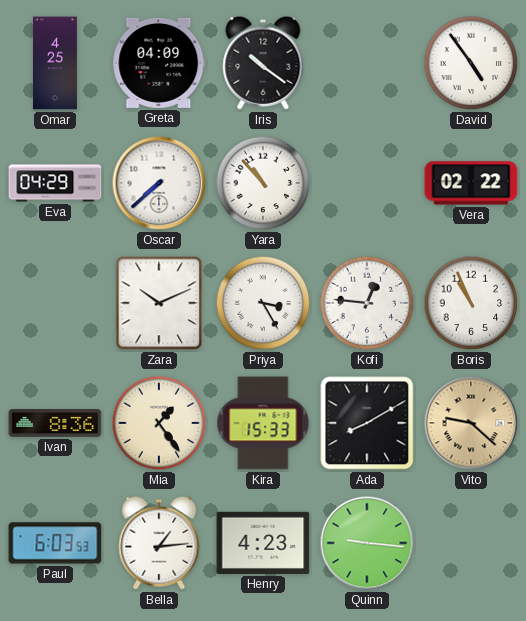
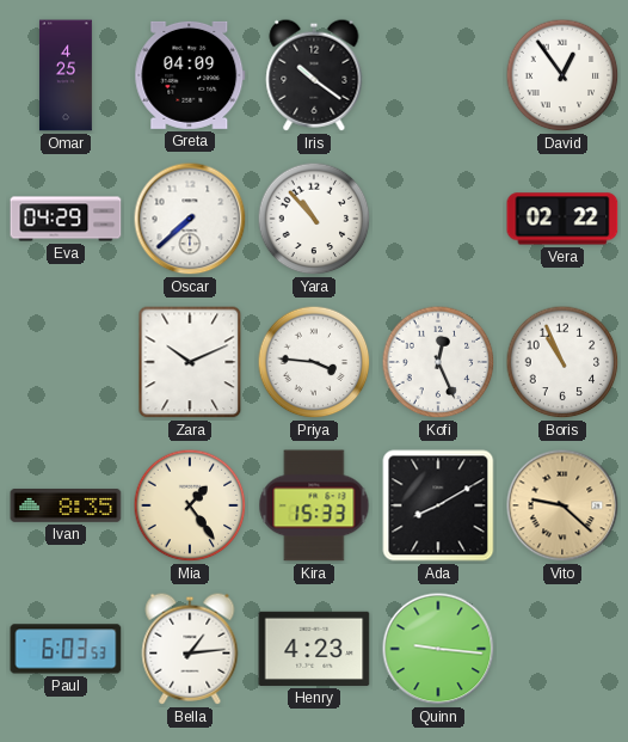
David: 4:54 -> 12:54 (562, 75)
Priya: 3:25 -> 3:46 (314, 362)
Kofi: 12:46 -> 12:26 (438, 362)
Ivan: 8:36 -> 8:35 (66, 507)
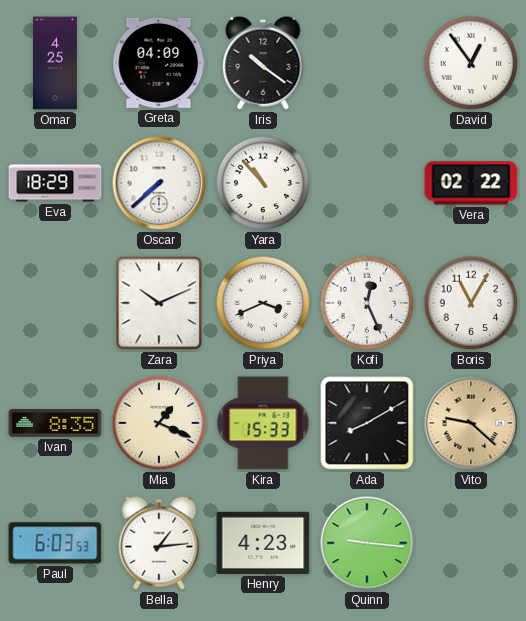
Eva: 04:29 -> 18:29 (55, 183)
Priya: 3:46 -> 3:41 (263, 303)
Boris: 10:56 -> 11:05 (471, 303)
Mia: 1:24 -> 1:19 (159, 423)
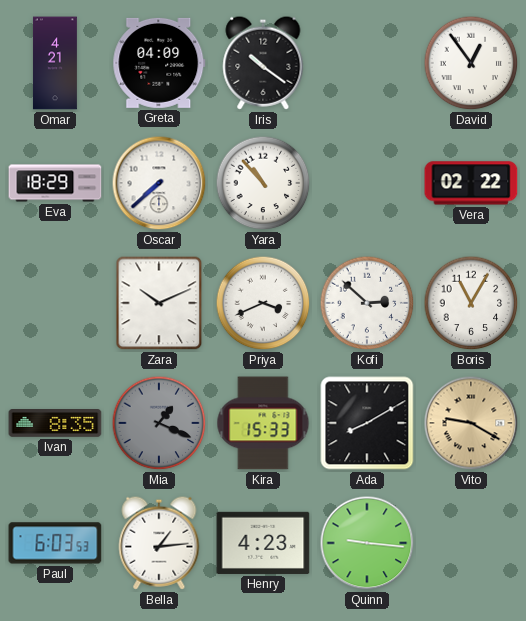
Omar: 4:25 -> 4:21 (55, 63)
Kofi: 12:26 -> 2:52 (367, 303)
Mia dial: cream -> grey (159, 423)
Vito: 9:22 -> 9:20 (471, 423)
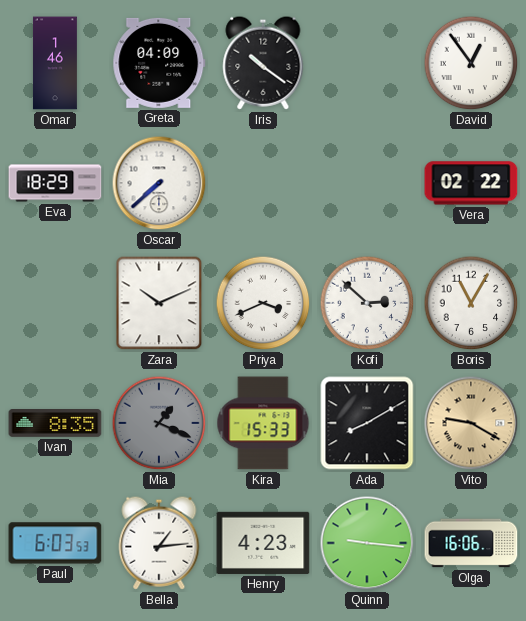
Omar: 4:21 -> 1:46 (55, 63)
Yara: 10:53 -> none (263, 183)
Olga: none -> 16:06 (471, 543)
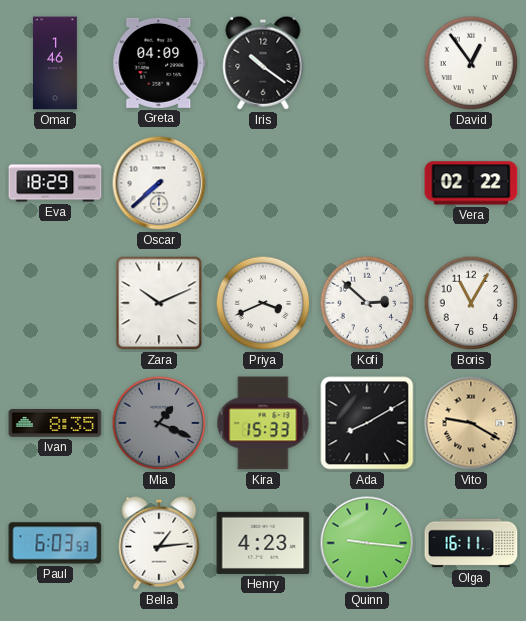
Olga: 16:06 -> 16:11 (471, 543)
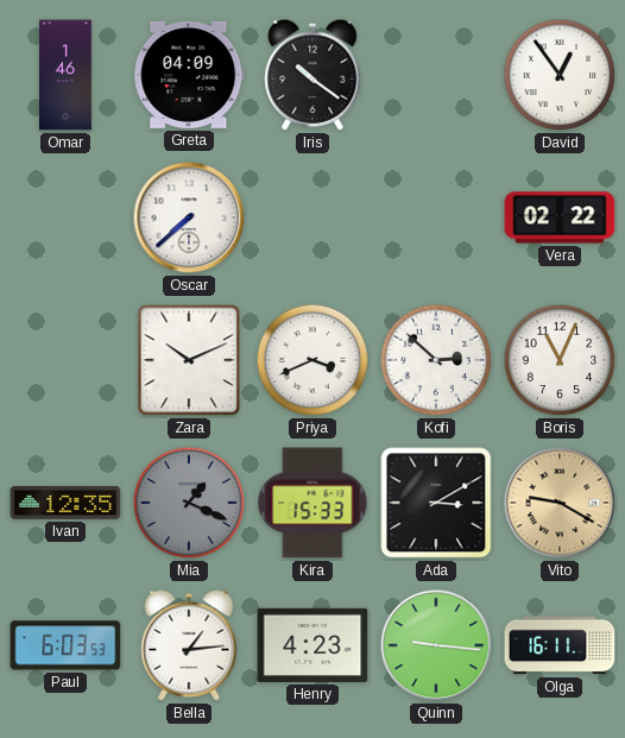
Eva: 18:29 -> none (55, 183)
Boris: 11:05 -> 11:04 (560, 360)
Ivan: 8:35 -> 12:35 (65, 504)
Ada: 8:10 -> 3:10 (436, 503)
